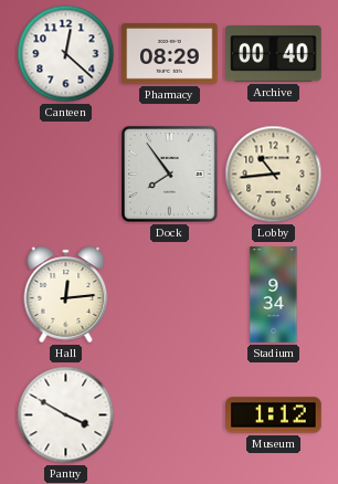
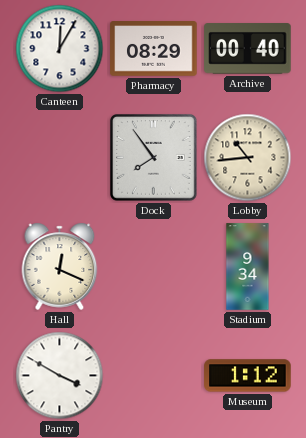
Canteen: 12:22 -> 12:05 (60, 49)
Hall: 12:14 -> 12:19 (60, 266)
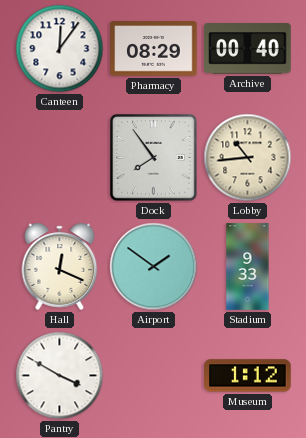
Canteen: 12:05 -> 12:06 (60, 49)
Airport: none -> 1:51 (154, 267)
Stadium: 9:34 -> 9:33 (248, 267)
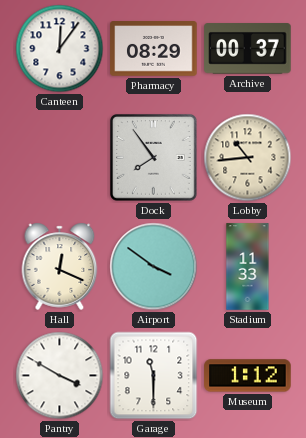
Archive: 00:40 -> 00:37 (248, 49)
Airport: 1:51 -> 3:51 (154, 267)
Stadium: 9:33 -> 11:33 (248, 267)
Garage: none -> 11:30 (154, 376)
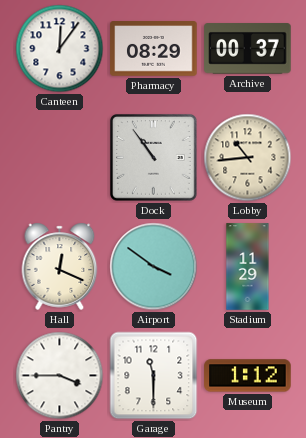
Dock: 7:54 -> 10:54 (154, 158)
Stadium: 11:33 -> 11:29 (248, 267)
Pantry: 3:50 -> 3:45 (60, 376)
